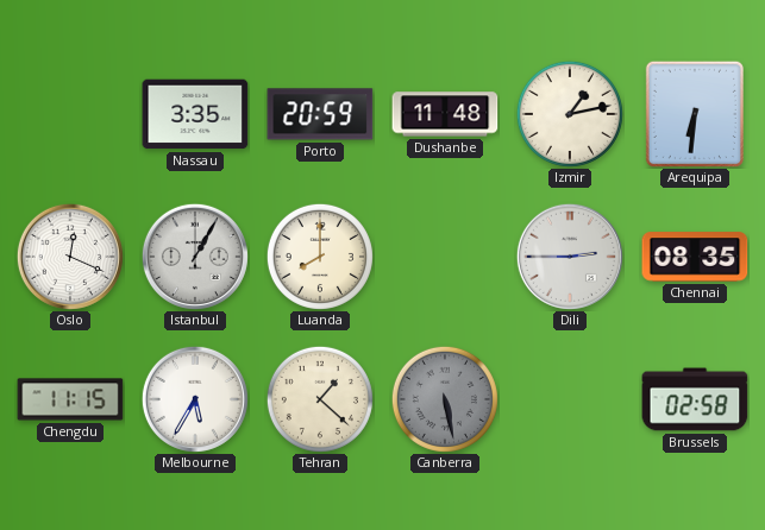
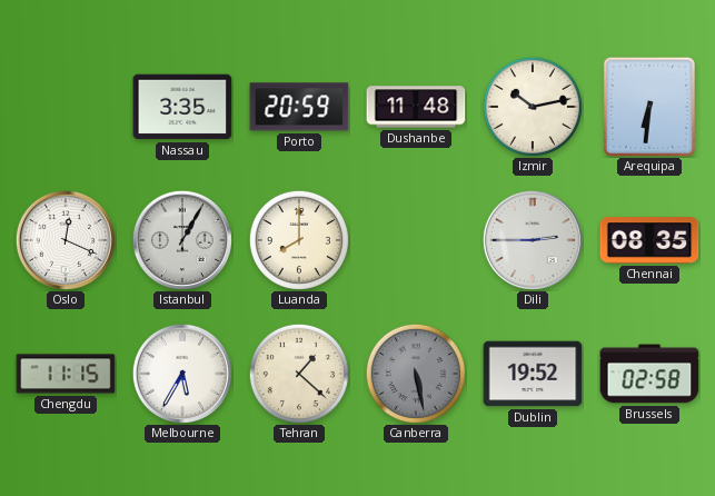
Izmir: 1:13 -> 10:13 (533, 107)
Dublin: none -> 19:52 (533, 374)
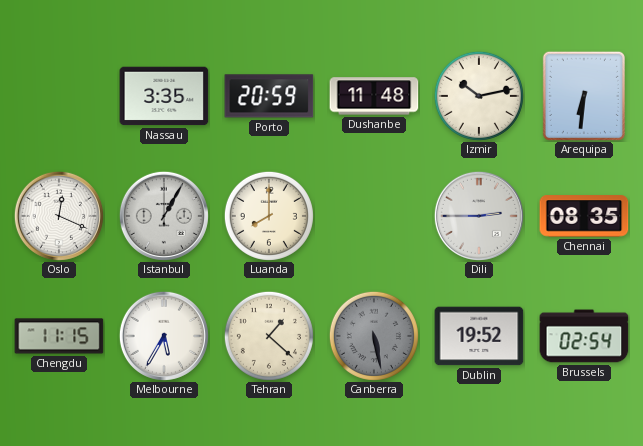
Brussels: 02:58 -> 02:54 (584, 336)
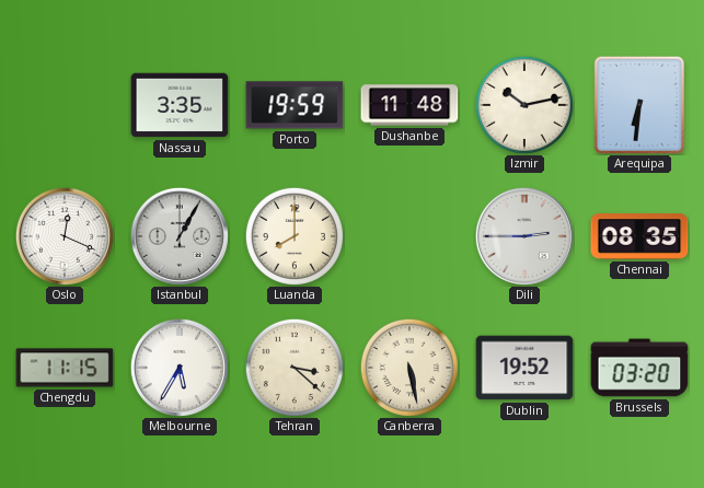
Porto: 20:59 -> 19:59 (295, 105)
Tehran: 1:22 -> 3:22 (295, 368)
Canberra dial: grey -> cream (409, 368)
Brussels: 02:54 -> 03:20 (639, 368)
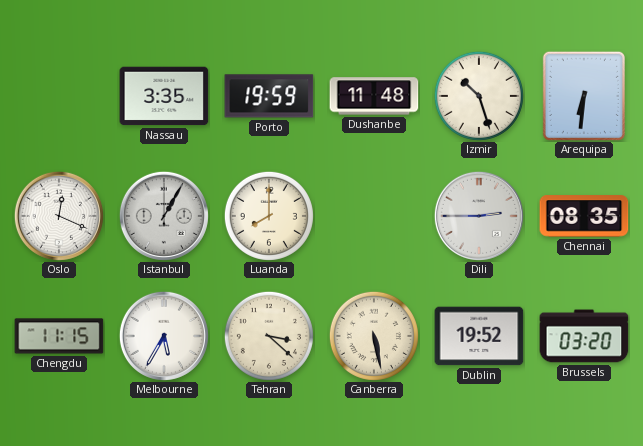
Izmir: 10:13 -> 10:27 (479, 96)
